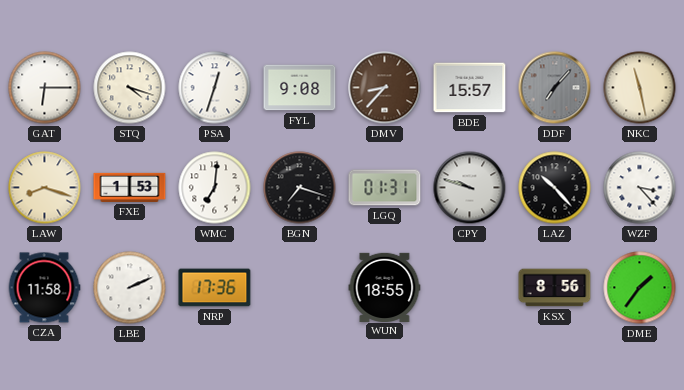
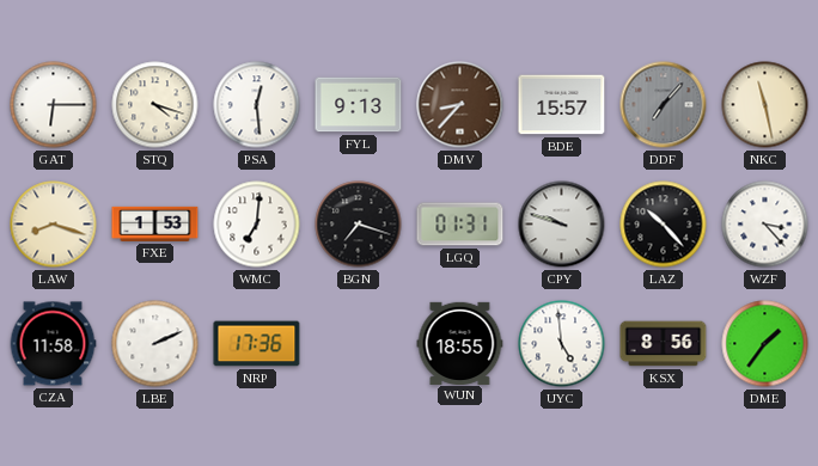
PSA: 12:33 -> 12:29 (257, 105)
FYL: 9:08 -> 9:13 (359, 105)
UYC: none -> 4:59 (562, 344)
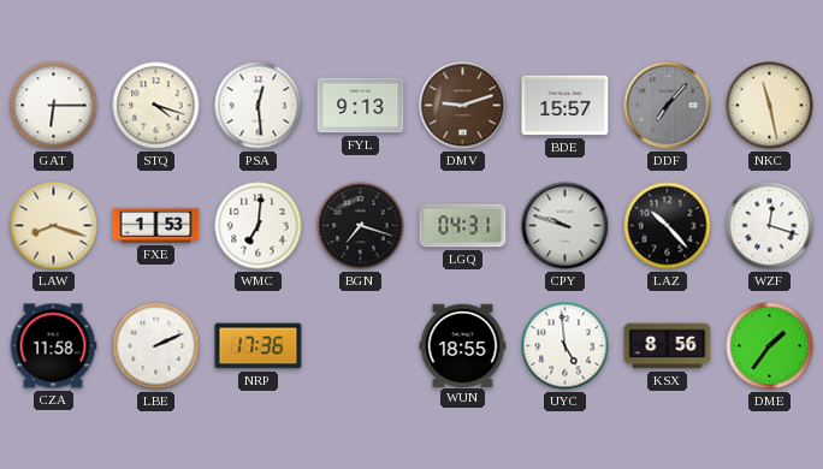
DMV: 8:37 -> 9:12 (463, 106)
LGQ: 01:31 -> 04:31 (463, 226)
WZF: 3:23 -> 12:18 (770, 226)
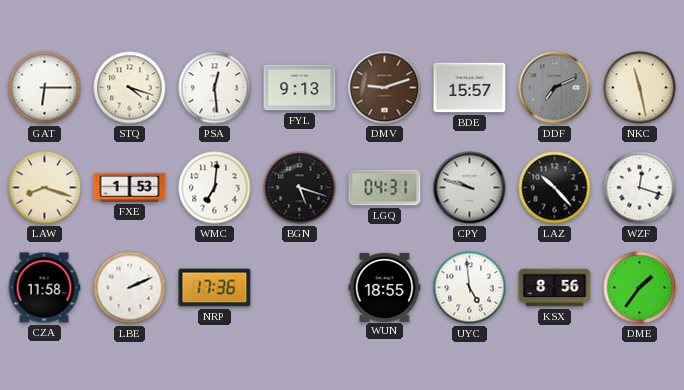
DDF: 7:07 -> 7:11 (555, 88)
BGN: 7:18 -> 5:18 (300, 188)
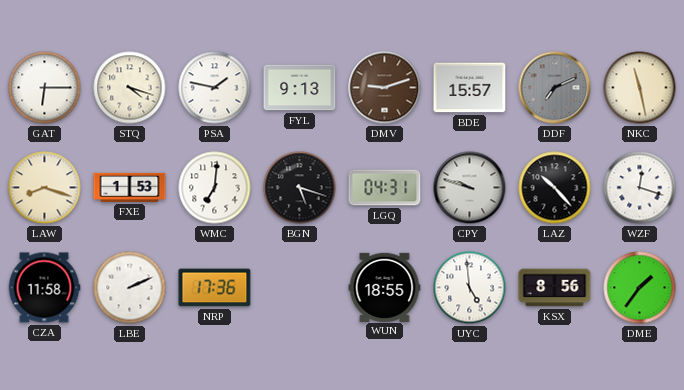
PSA: 12:29 -> 1:47 (215, 88)
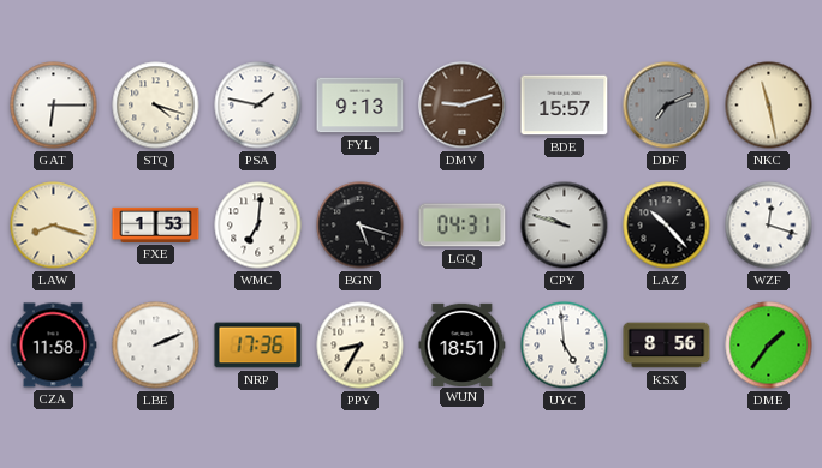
PPY: none -> 8:35 (361, 346)
WUN: 18:55 -> 18:51 (463, 344)
